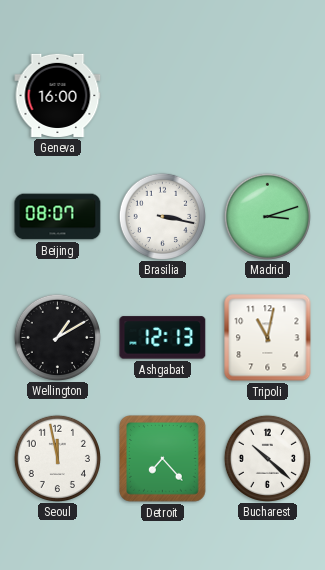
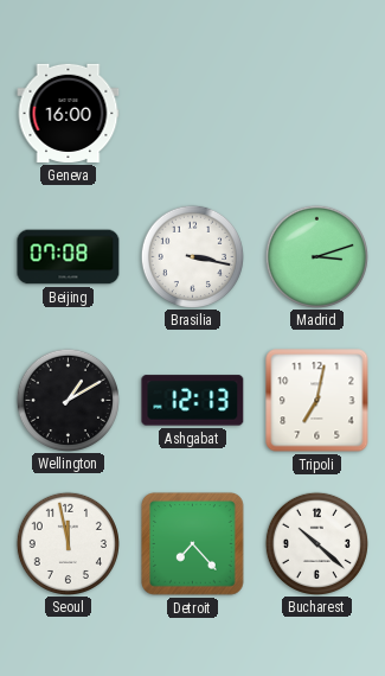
Beijing: 08:07 -> 07:08 (69, 257)
Tripoli: 11:02 -> 7:02 (317, 401)
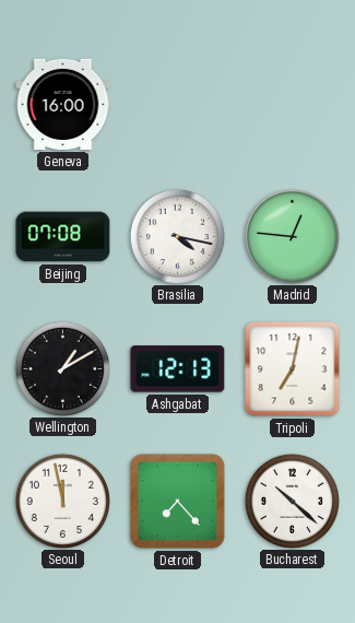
Brasilia: 3:17 -> 4:17 (177, 236)
Madrid: 3:12 -> 12:46 (292, 236)
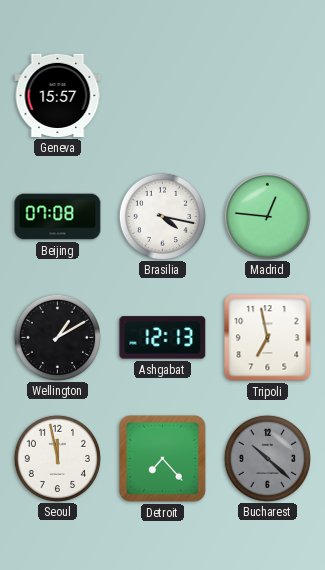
Geneva: 16:00 -> 15:57 (58, 95)
Tripoli: 7:02 -> 6:58 (268, 338)
Bucharest dial: white -> grey (267, 458)
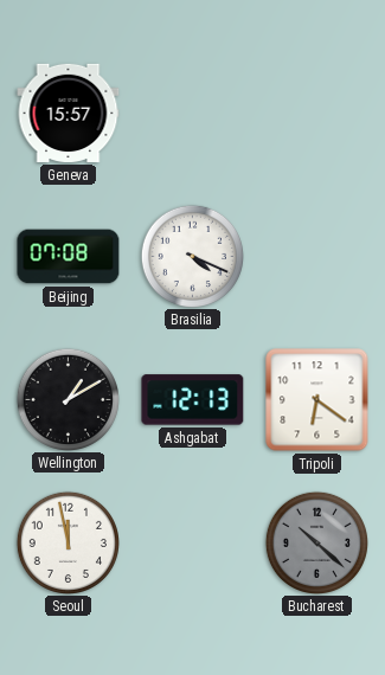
Brasilia: 4:17 -> 4:19 (192, 256)
Madrid: 12:46 -> none (267, 216)
Tripoli: 6:58 -> 6:21 (317, 400)
Detroit: 7:23 -> none (163, 459)
